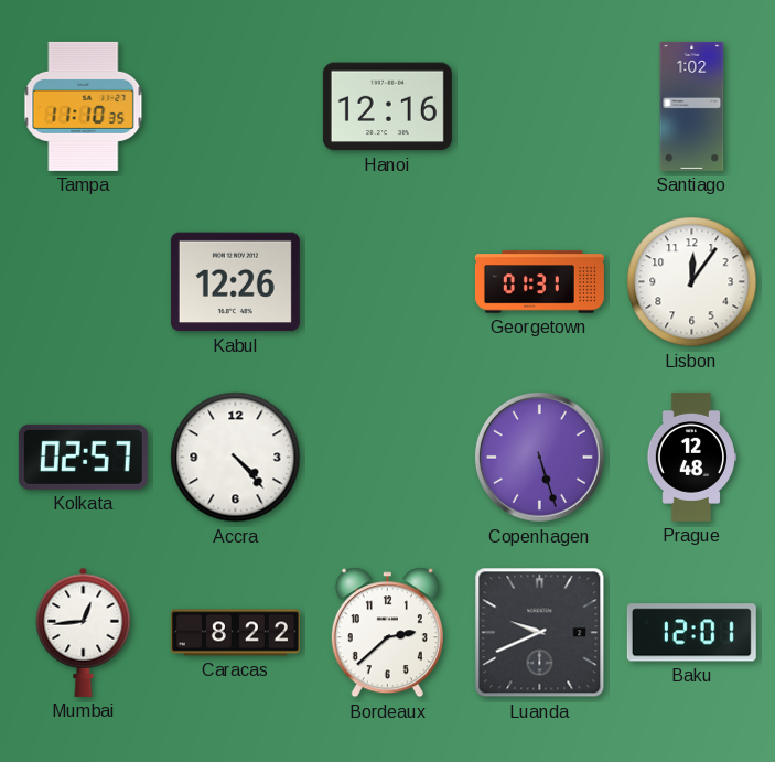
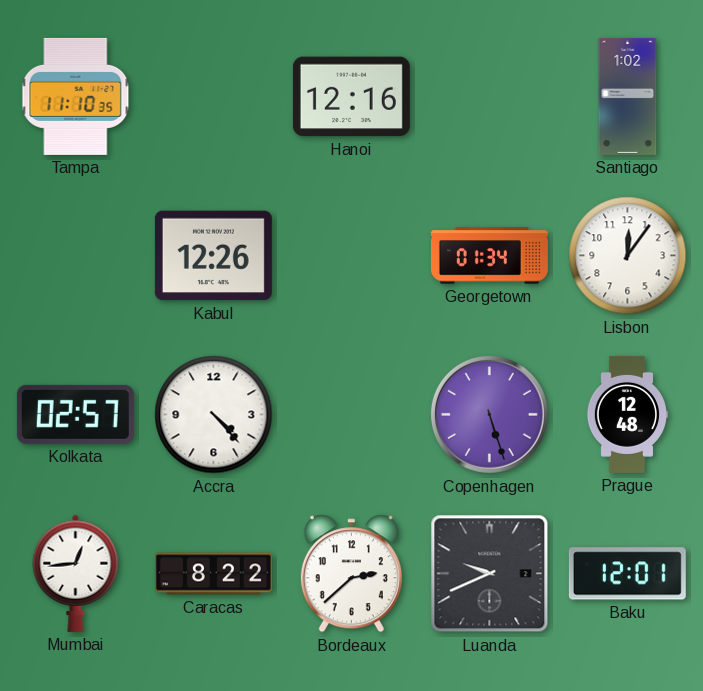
Georgetown: 01:31 -> 01:34 (489, 256)
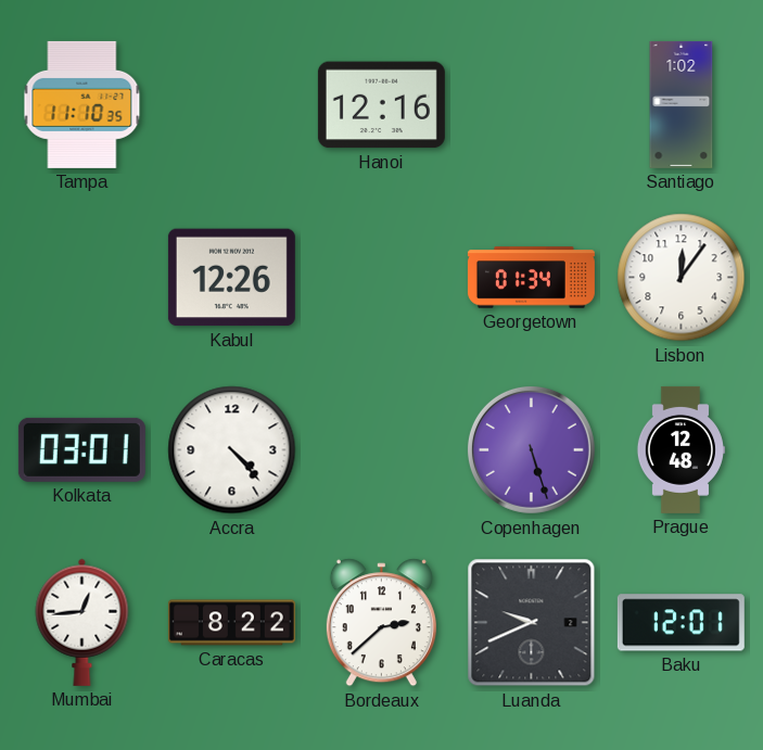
Kolkata: 02:57 -> 03:01 (81, 449)
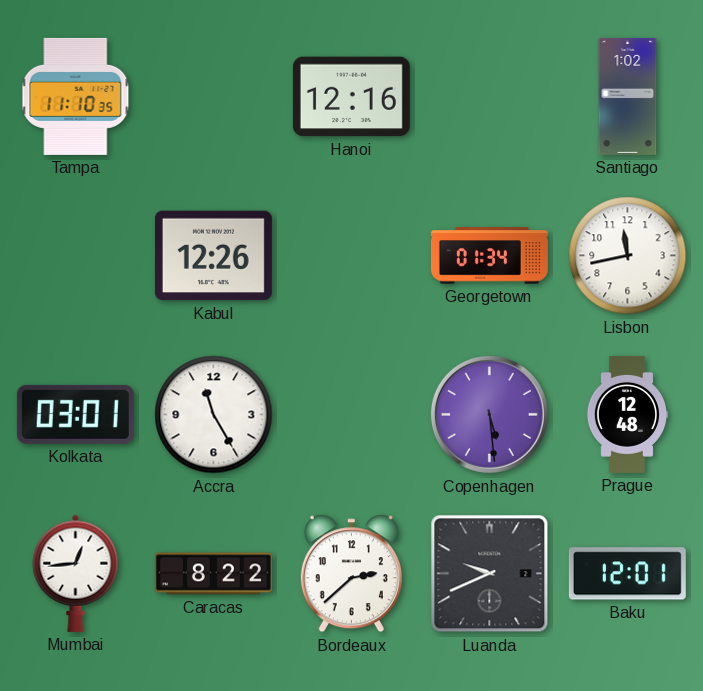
Lisbon: 12:06 -> 11:43 (628, 256)
Accra: 4:23 -> 11:25 (214, 415)
Copenhagen: 5:27 -> 5:29 (489, 414)
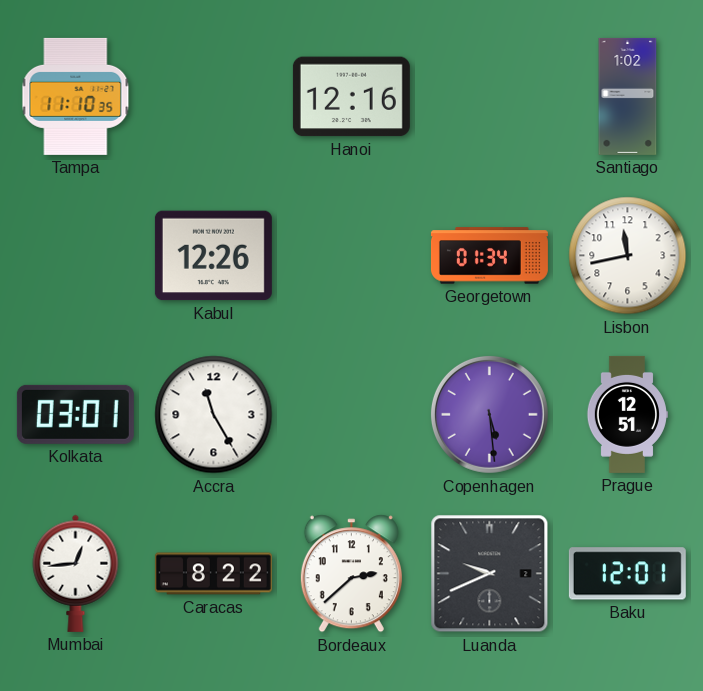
Prague: 12:48 -> 12:51 (627, 414)
